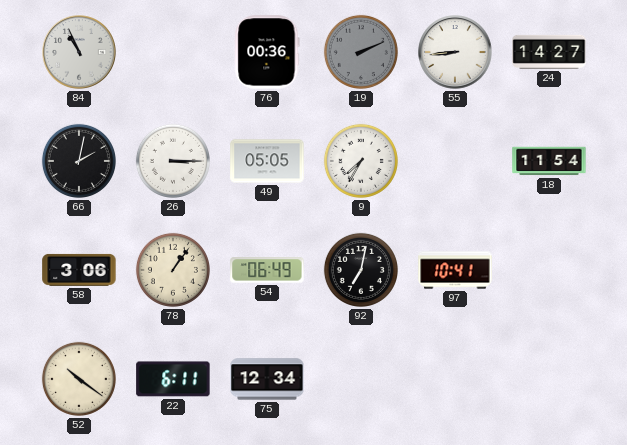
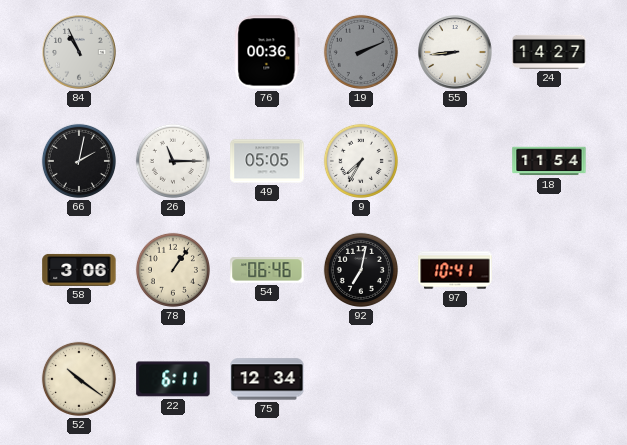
26: 3:15 -> 11:15 (173, 161)
54: 06:49 -> 06:46 (267, 270)
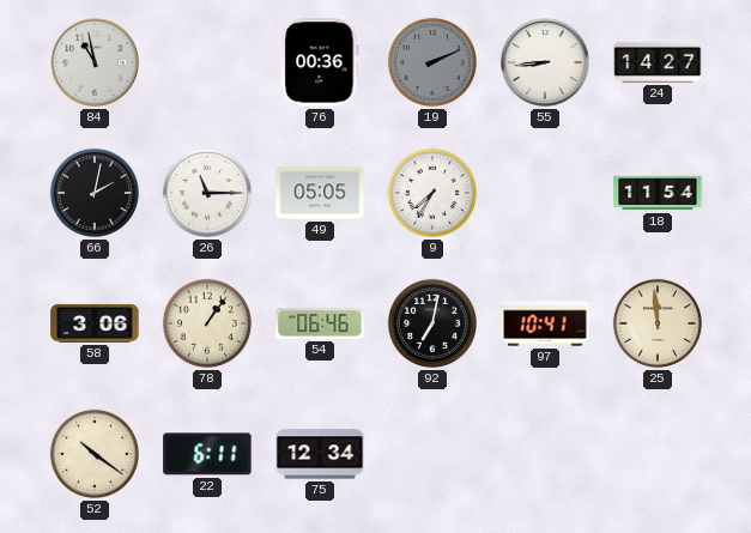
84: 10:56 -> 10:58 (95, 62)
25: none -> 11:59 (658, 323)
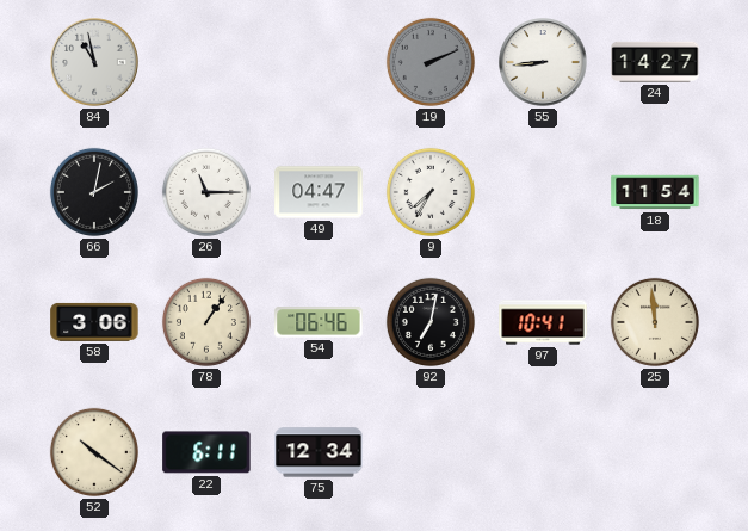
76: 00:36 -> none (320, 62)
49: 05:05 -> 04:47 (319, 192)
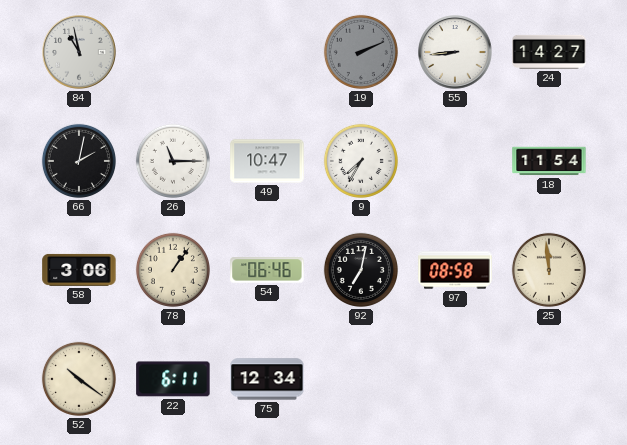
49: 04:47 -> 10:47 (267, 161)
97: 10:41 -> 08:58 (455, 270)
